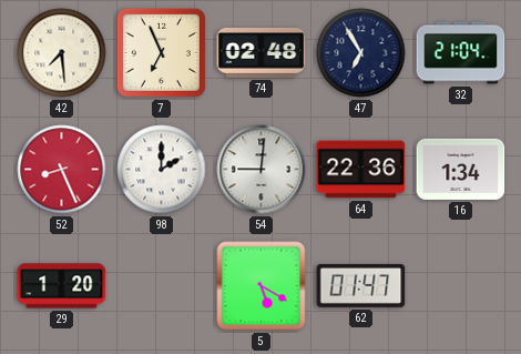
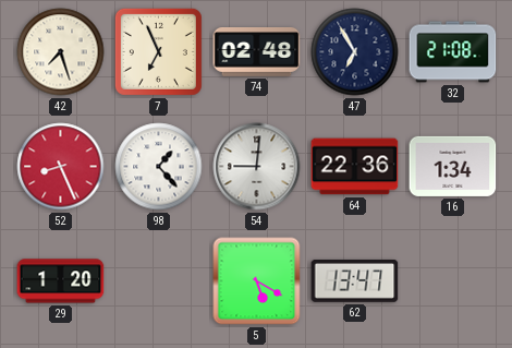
42: 7:29 -> 7:27 (61, 52)
32: 21:04 -> 21:08 (453, 52)
98: 2:00 -> 1:23 (159, 167)
62: 01:47 -> 13:47 (355, 280)
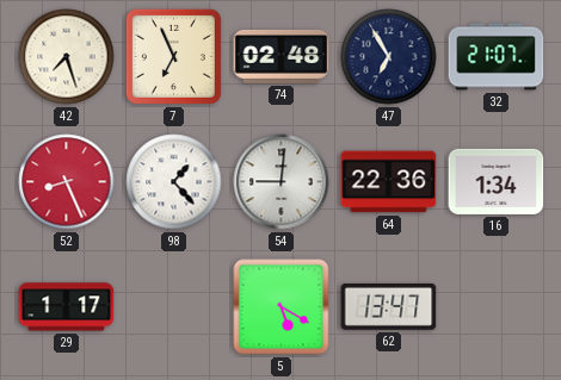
32: 21:08 -> 21:07 (497, 57)
29: 1:20 -> 1:17 (67, 307)
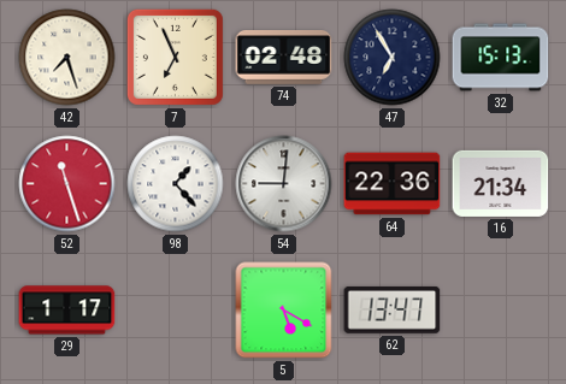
32: 21:07 -> 15:13 (501, 58)
52: 8:26 -> 11:27 (67, 184)
16: 1:34 -> 21:34 (501, 183)
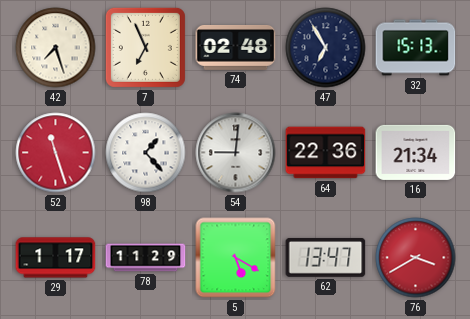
78: none -> 11:29 (146, 258)
76: none -> 3:40 (416, 258)
